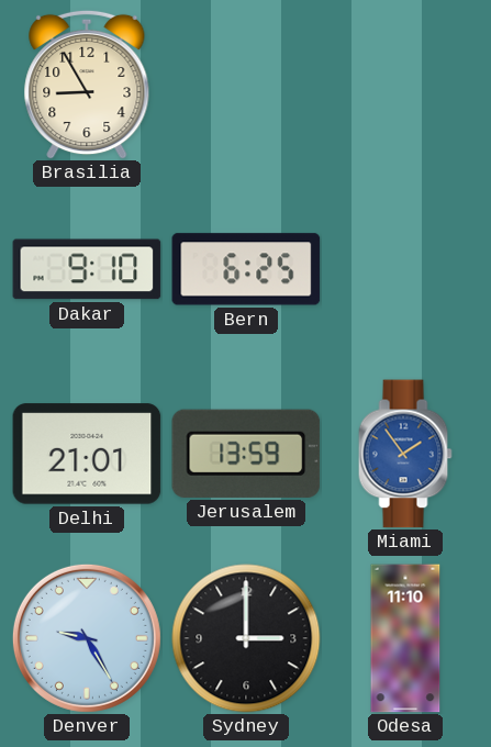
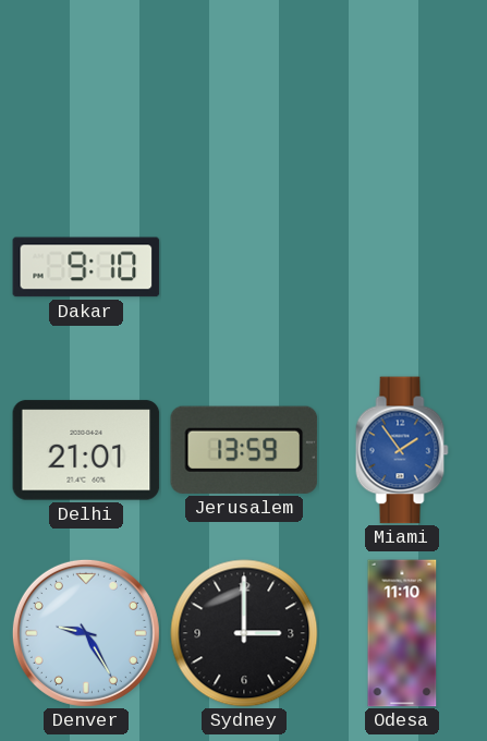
Brasilia: 8:55 -> none (87, 85)
Bern: 6:25 -> none (246, 269)
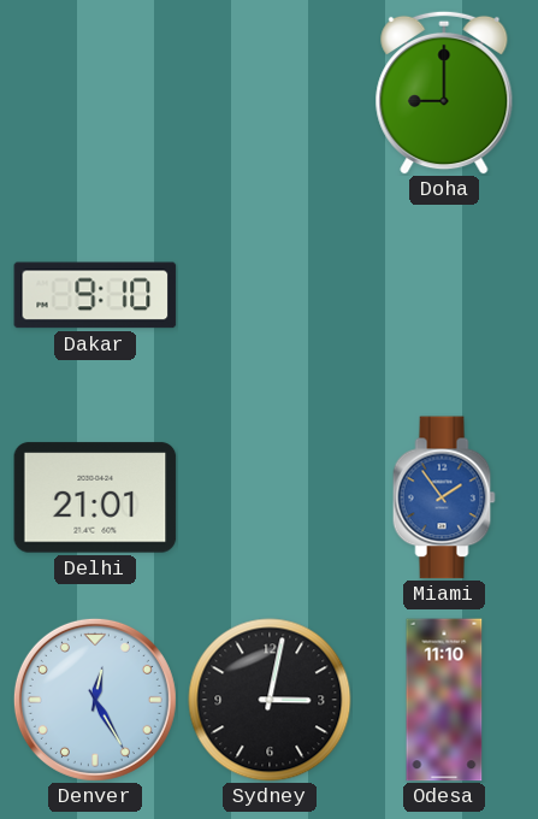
Doha: none -> 9:00 (444, 93)
Jerusalem: 13:59 -> none (244, 450)
Denver: 9:25 -> 12:25 (95, 700)
Sydney: 3:00 -> 3:02 (270, 700)
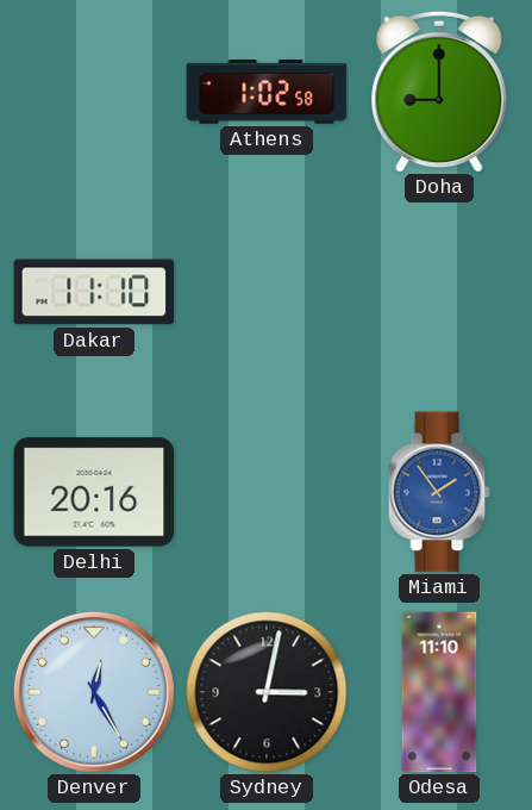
Athens: none -> 1:02 (267, 92)
Dakar: 9:10 -> 11:10 (94, 292)
Delhi: 21:01 -> 20:16 (94, 492)
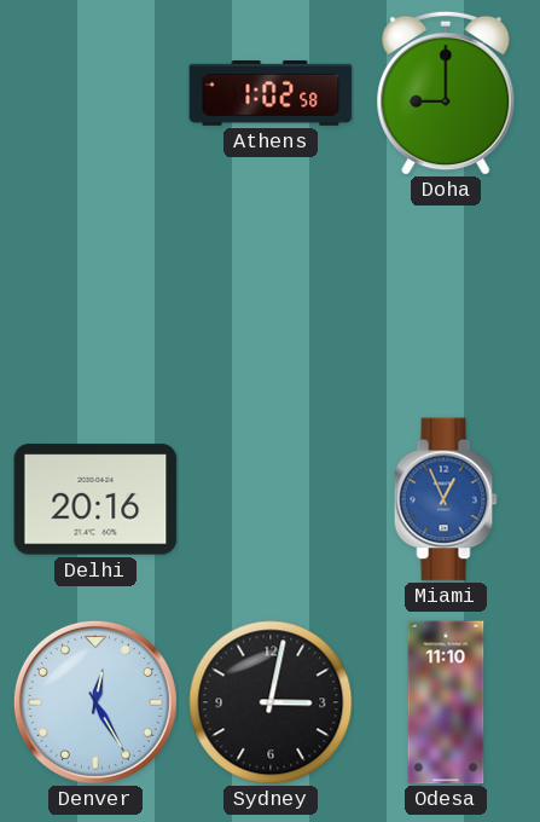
Dakar: 11:10 -> none (94, 292)
Miami: 1:54 -> 12:56 (446, 499)
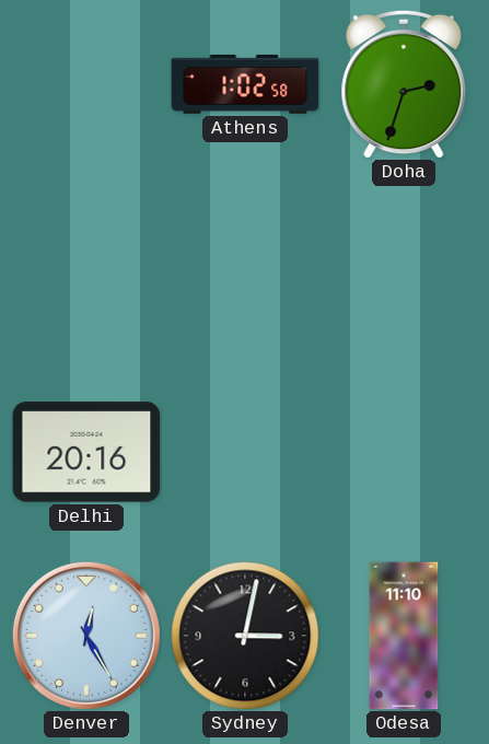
Doha: 9:00 -> 2:33 (404, 84)
Miami: 12:56 -> none (446, 499)
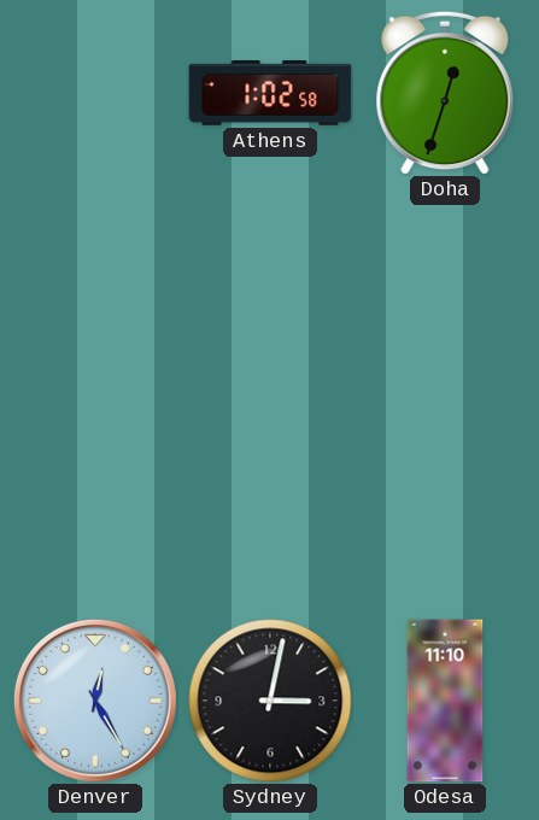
Doha: 2:33 -> 12:33 (445, 93)
Delhi: 20:16 -> none (86, 452)
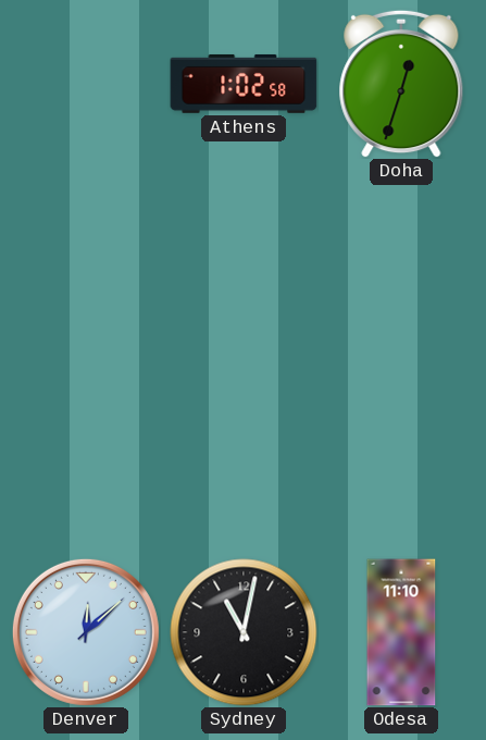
Denver: 12:25 -> 12:08 (86, 632)
Sydney: 3:02 -> 11:02 (244, 632)
